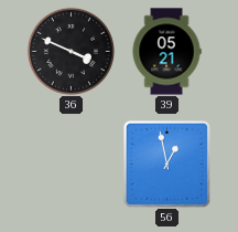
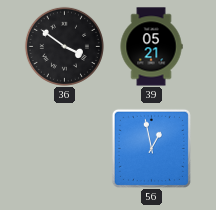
36: 3:49 -> 3:51 (64, 46)
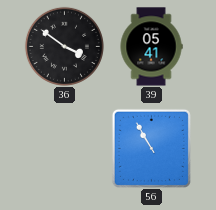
39: 05:21 -> 05:41 (151, 47)
56: 12:58 -> 10:55 (151, 148)
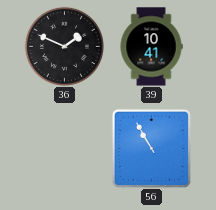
36: 3:51 -> 1:49 (64, 46)
39: 05:41 -> 10:41 (151, 47)
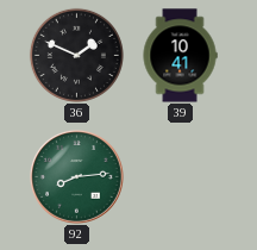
92: none -> 8:14 (76, 176)
56: 10:55 -> none (151, 148)
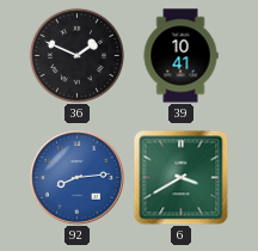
92 dial: green -> blue (76, 177)
6: none -> 3:40 (180, 177)
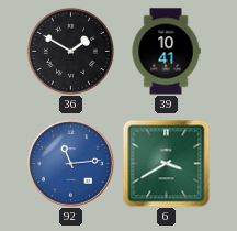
36: 1:49 -> 1:50 (70, 51)
92: 8:14 -> 11:14 (70, 163)
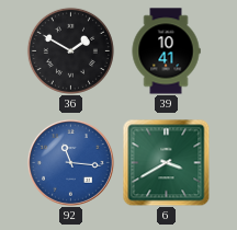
92: 11:14 -> 11:16 (70, 162)
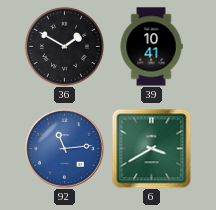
92: 11:16 -> 11:14 (64, 148)
